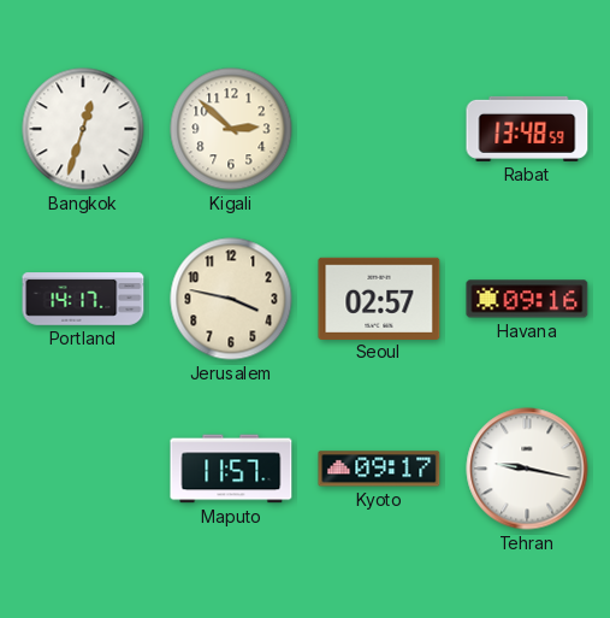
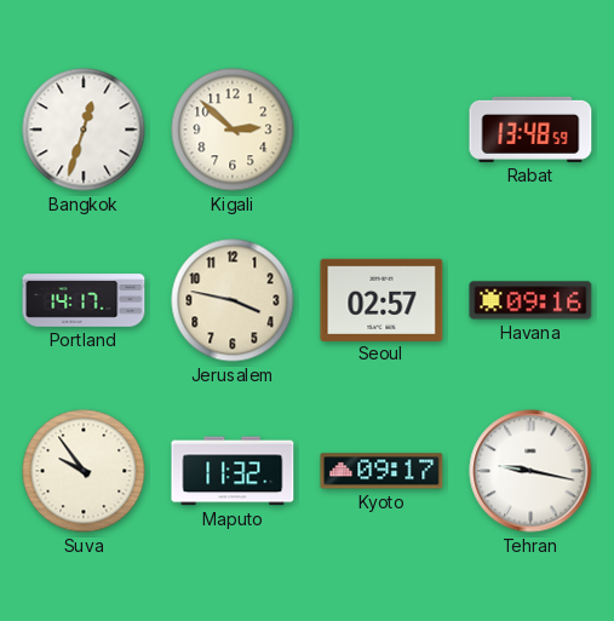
Suva: none -> 9:54 (84, 471)
Maputo: 11:57 -> 11:32 (233, 471)
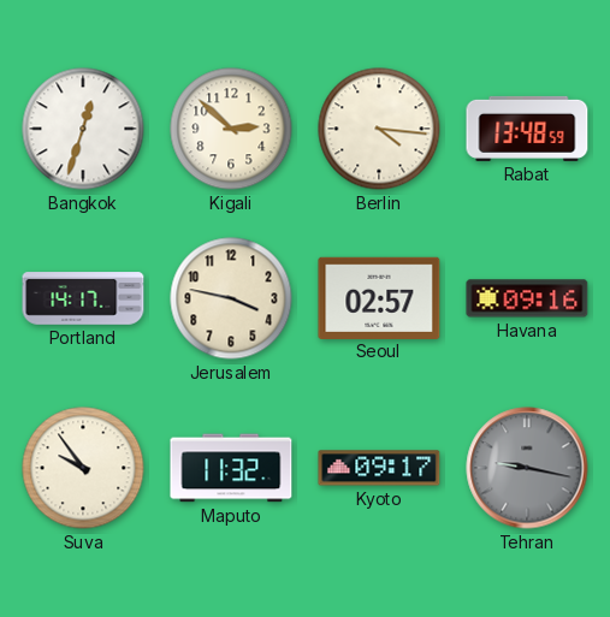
Berlin: none -> 4:16 (379, 129)
Tehran dial: white -> grey (527, 468)
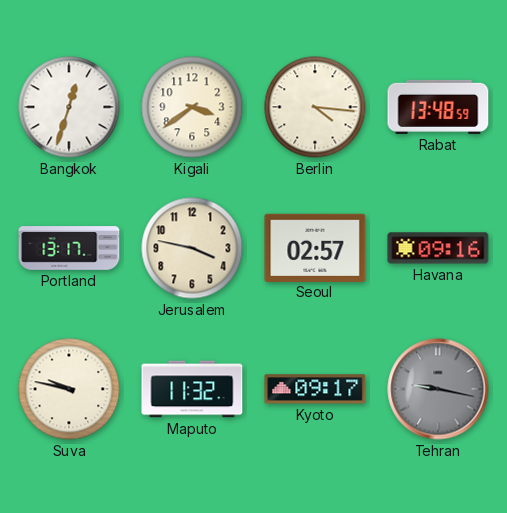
Kigali: 2:52 -> 3:39 (192, 107)
Portland: 14:17 -> 13:17 (69, 248)
Suva: 9:54 -> 9:47 (69, 389)
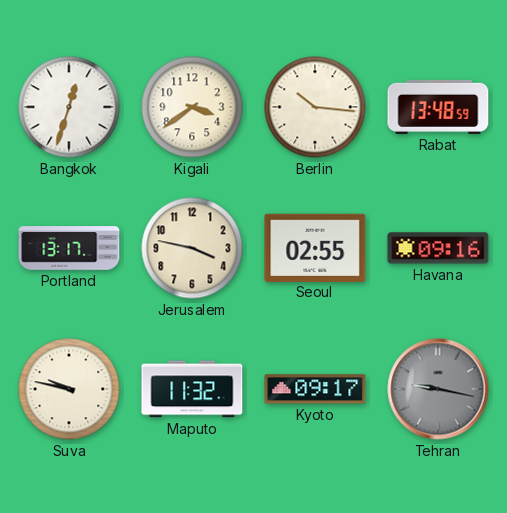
Berlin: 4:16 -> 10:16 (315, 107)
Seoul: 02:57 -> 02:55 (315, 247)
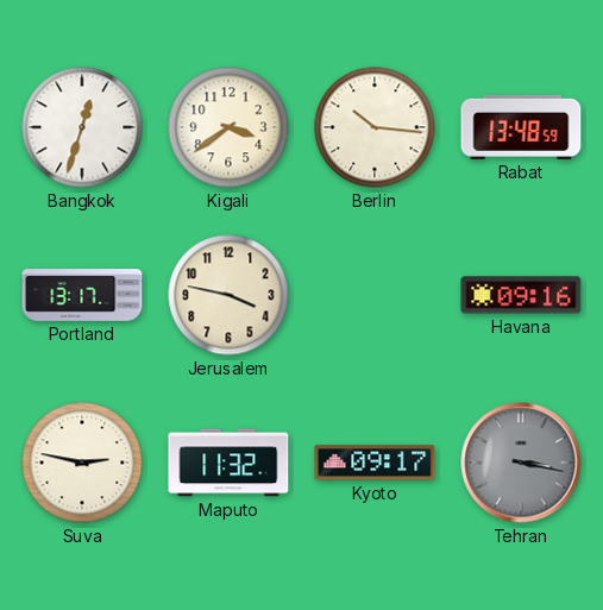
Seoul: 02:55 -> none (315, 247)
Suva: 9:47 -> 2:47 (82, 463)
Tehran: 9:17 -> 3:17 (521, 463)
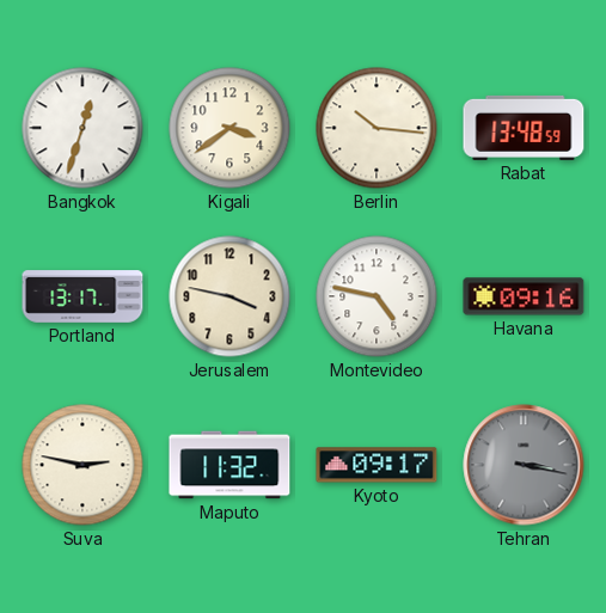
Montevideo: none -> 4:47 (377, 296)
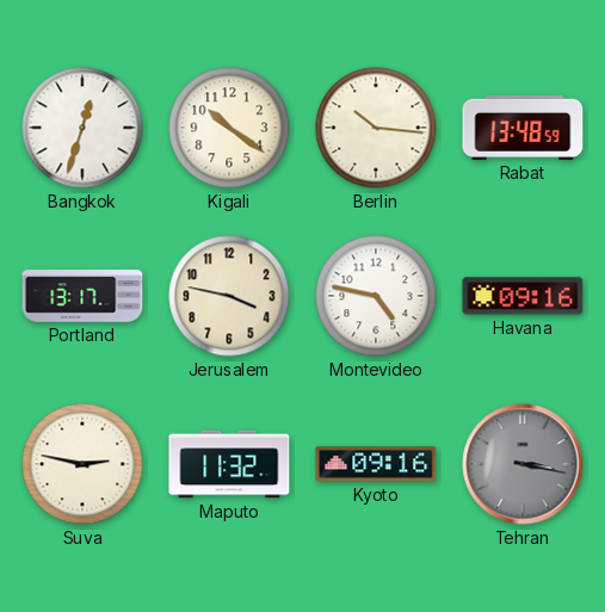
Kigali: 3:39 -> 10:21 (229, 128)
Kyoto: 09:17 -> 09:16 (376, 464)
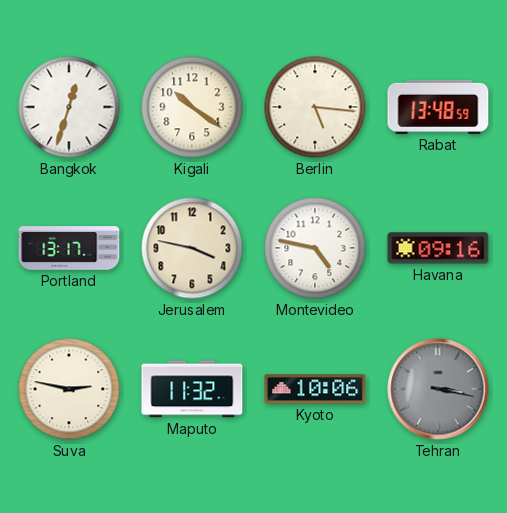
Berlin: 10:16 -> 5:16 (315, 107)
Kyoto: 09:16 -> 10:06 (315, 389)
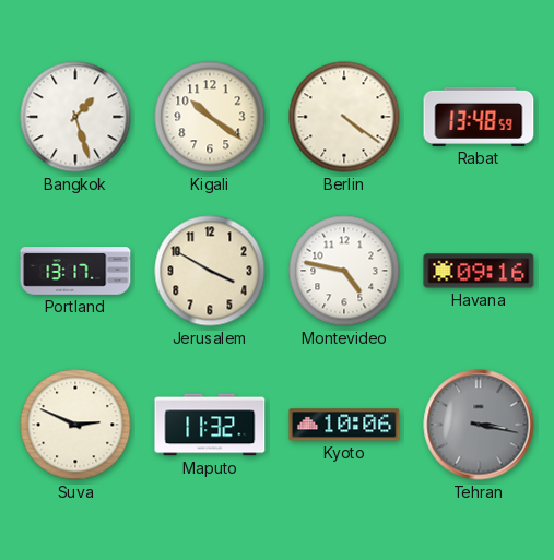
Bangkok: 12:33 -> 1:27 (75, 117)
Berlin: 5:16 -> 4:21 (344, 117)
Jerusalem: 3:47 -> 3:50 (210, 271)
Suva: 2:47 -> 2:49 (75, 425)
